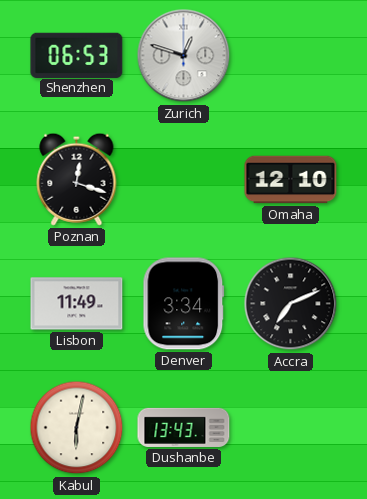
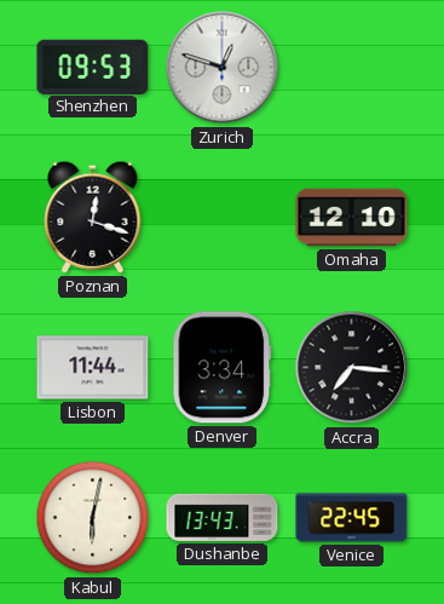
Shenzhen: 06:53 -> 09:53 (93, 67)
Lisbon: 11:49 -> 11:44 (93, 368)
Accra: 7:11 -> 7:16 (352, 368)
Venice: none -> 22:45 (352, 518)
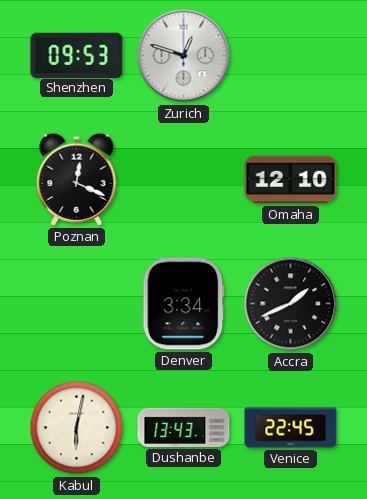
Poznan: 12:18 -> 12:19 (77, 179)
Lisbon: 11:44 -> none (93, 368)
Accra: 7:16 -> 1:41 (291, 304)
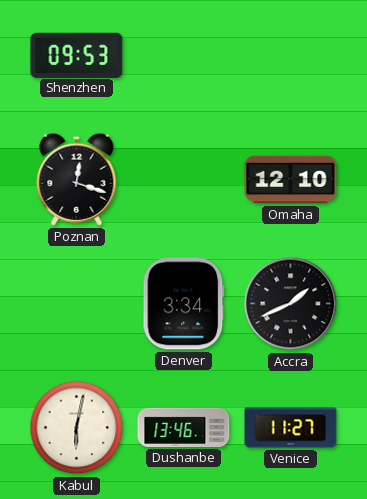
Zurich: 12:48 -> none (184, 56)
Poznan: 12:19 -> 12:18 (77, 179)
Dushanbe: 13:43 -> 13:46 (184, 427)
Venice: 22:45 -> 11:27 (291, 428)
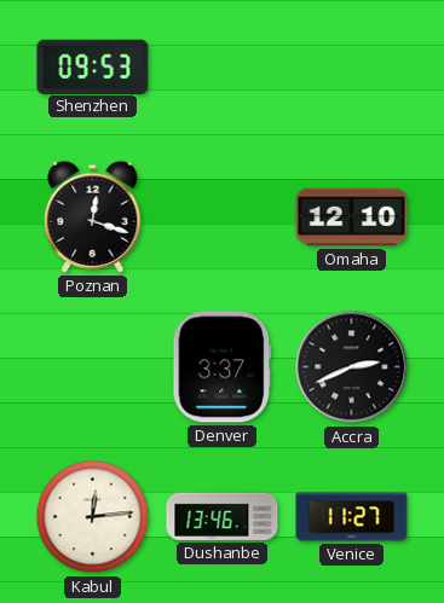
Denver: 3:34 -> 3:37 (223, 367)
Accra: 1:41 -> 2:41 (352, 367)
Kabul: 6:02 -> 12:14 (93, 517)
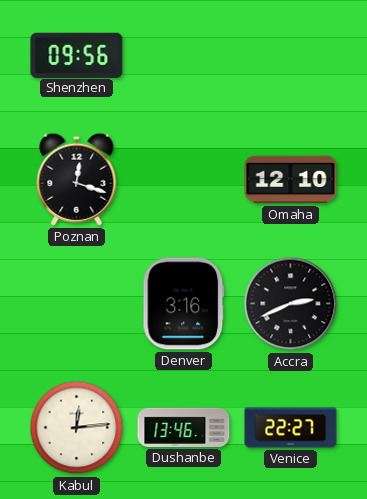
Shenzhen: 09:53 -> 09:56 (77, 55)
Denver: 3:37 -> 3:16 (184, 304)
Venice: 11:27 -> 22:27 (291, 428)
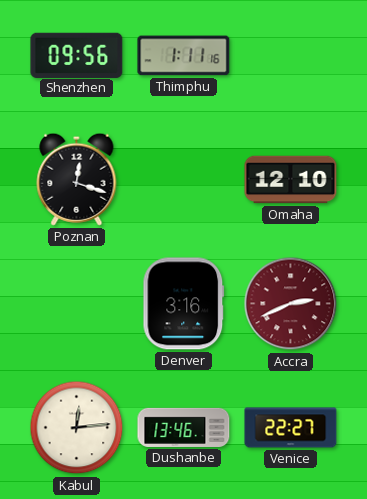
Thimphu: none -> 1:11 (184, 56)
Accra dial: black -> burgundy (291, 304)
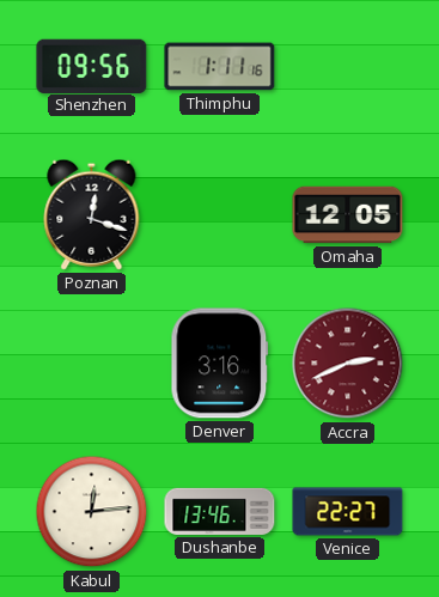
Omaha: 12:10 -> 12:05 (348, 215)
